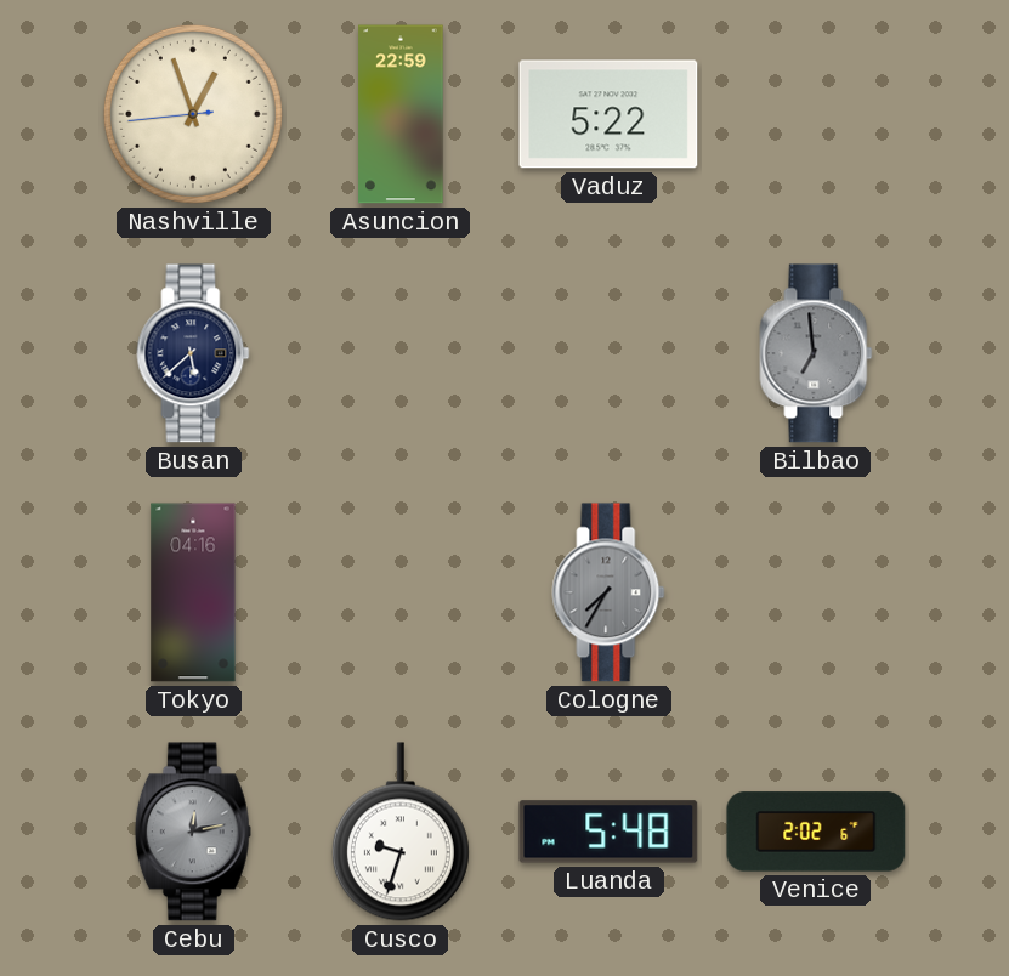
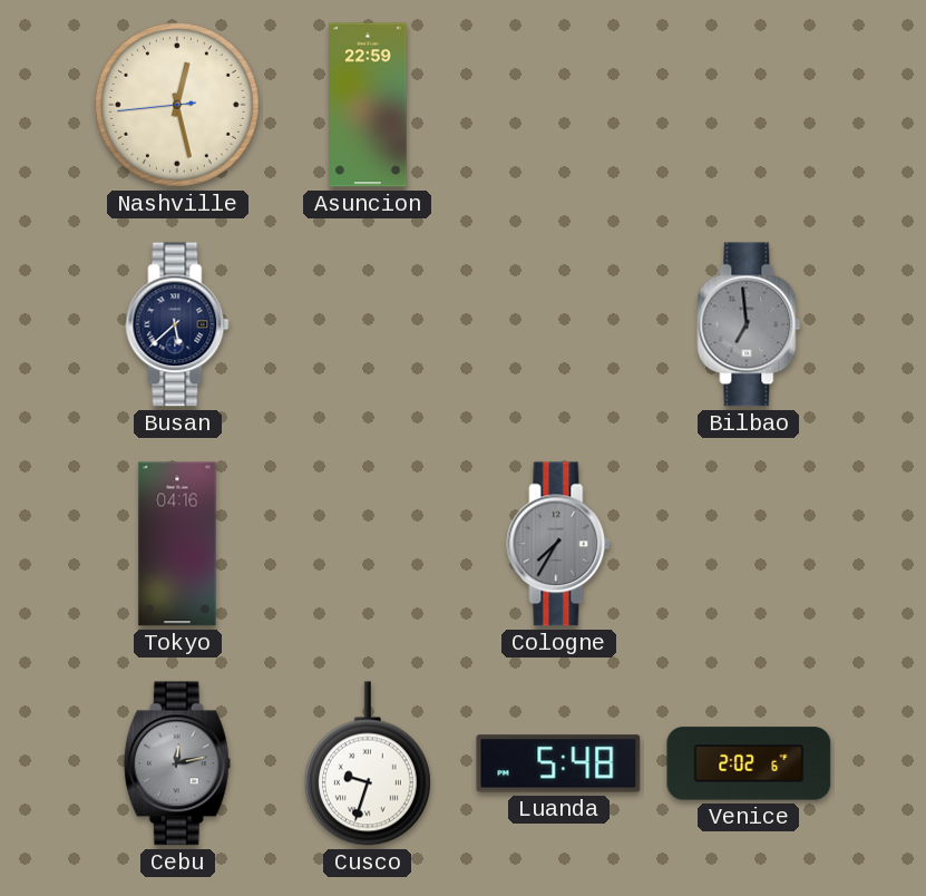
Nashville: 12:56 -> 12:27 (177, 105)
Vaduz: 5:22 -> none (608, 114)
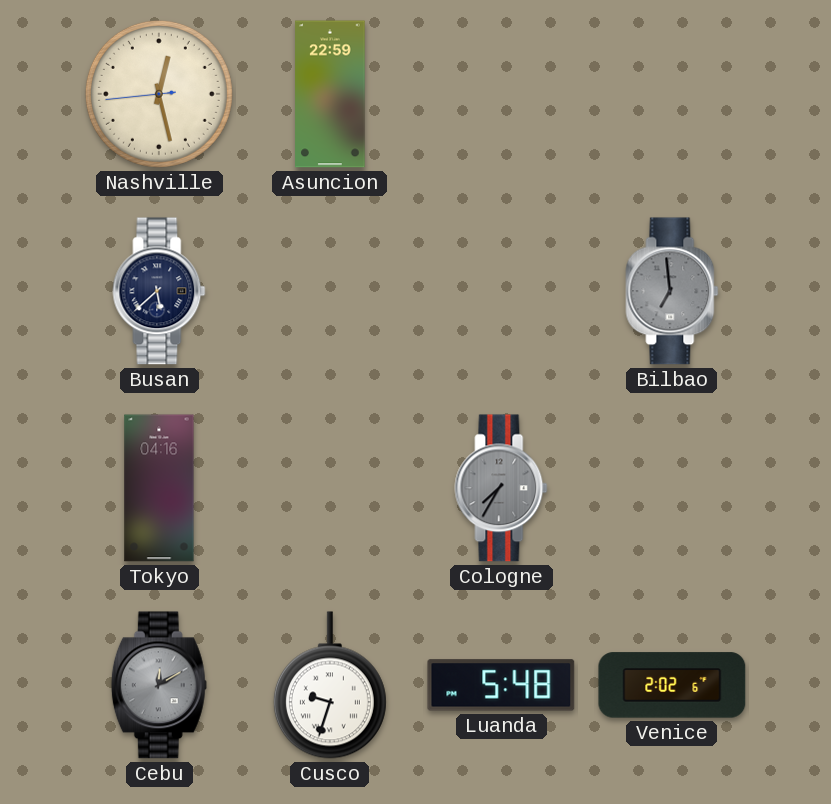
Cebu: 12:13 -> 12:10 (159, 685)
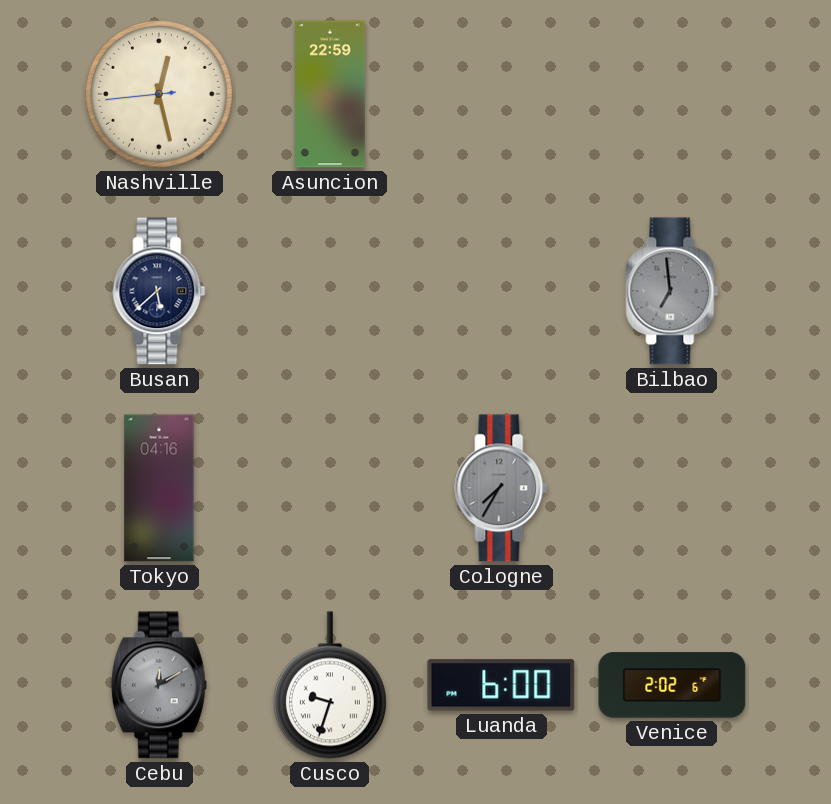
Luanda: 5:48 -> 6:00 (501, 685)
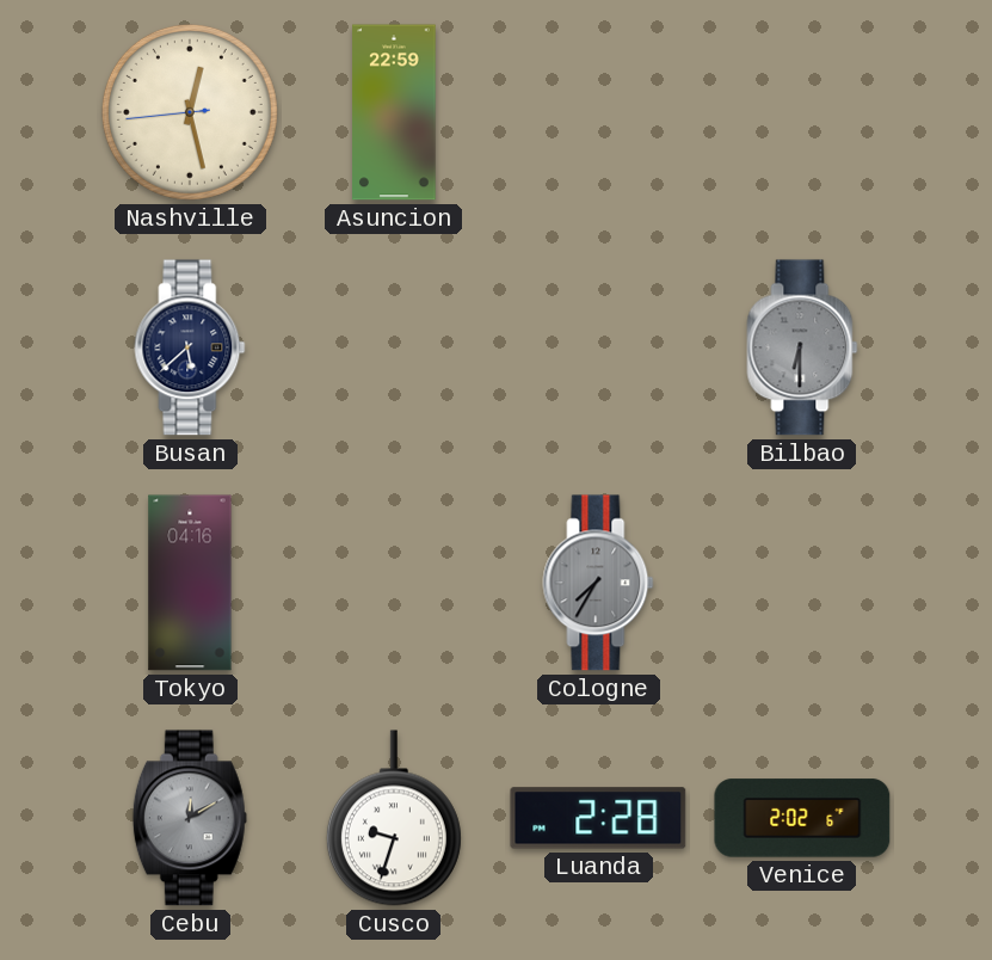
Bilbao: 6:59 -> 6:30 (802, 347)
Luanda: 6:00 -> 2:28 (598, 818)
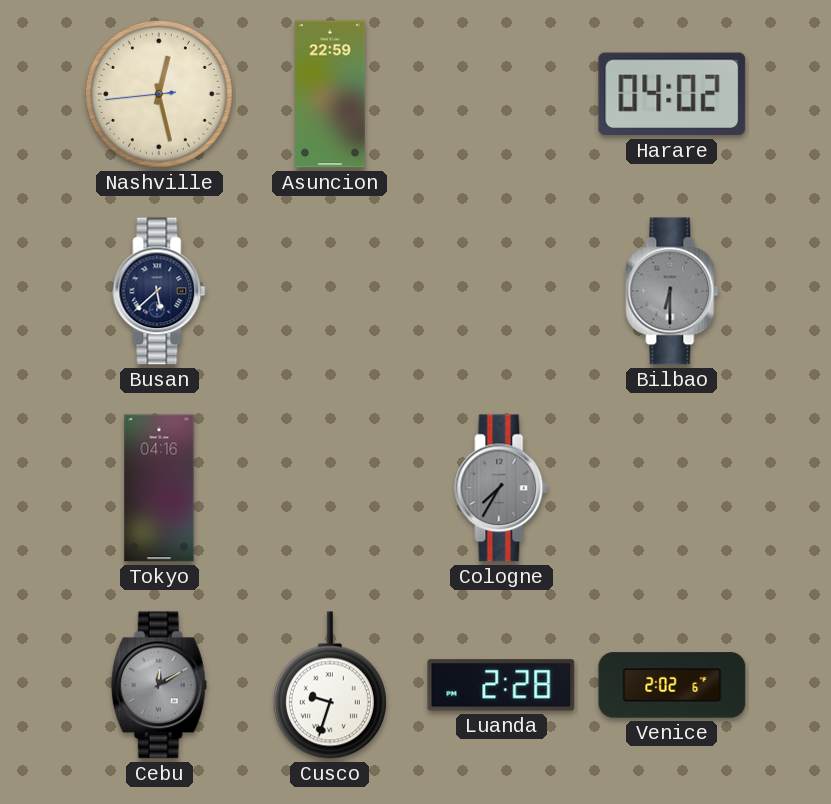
Harare: none -> 04:02 (672, 94)
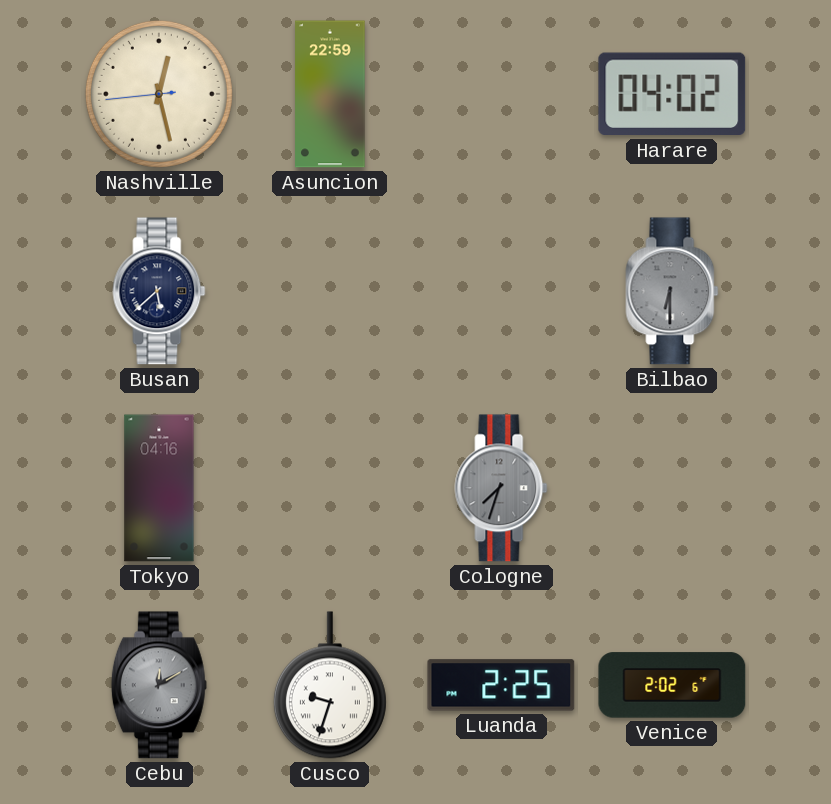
Cologne: 7:35 -> 7:33 (501, 488)
Luanda: 2:28 -> 2:25 (501, 685)
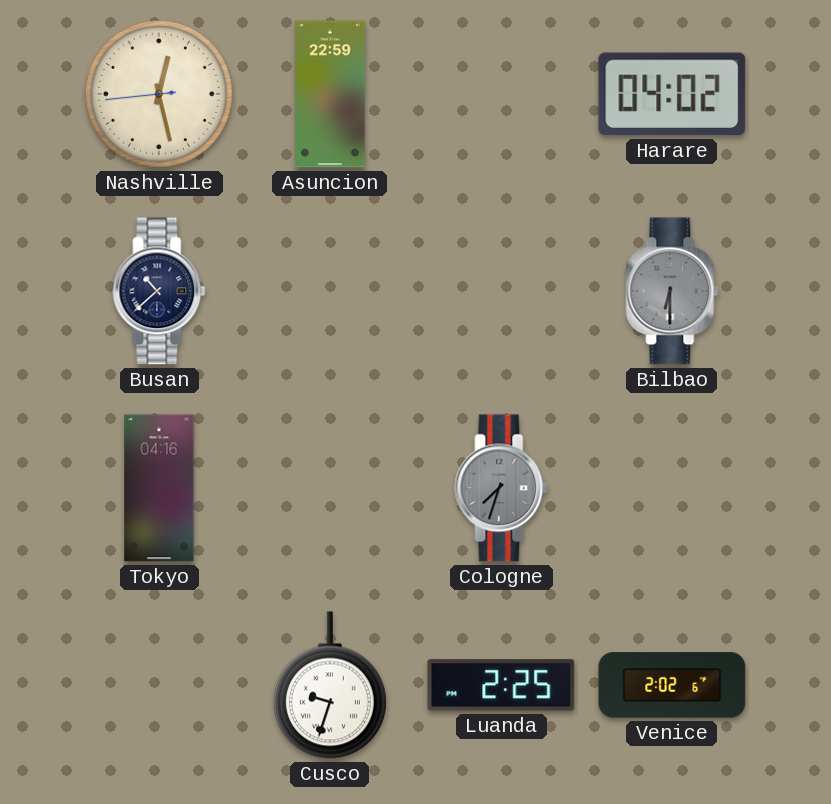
Busan: 5:38 -> 10:38 (159, 291)
Cebu: 12:10 -> none (159, 685)
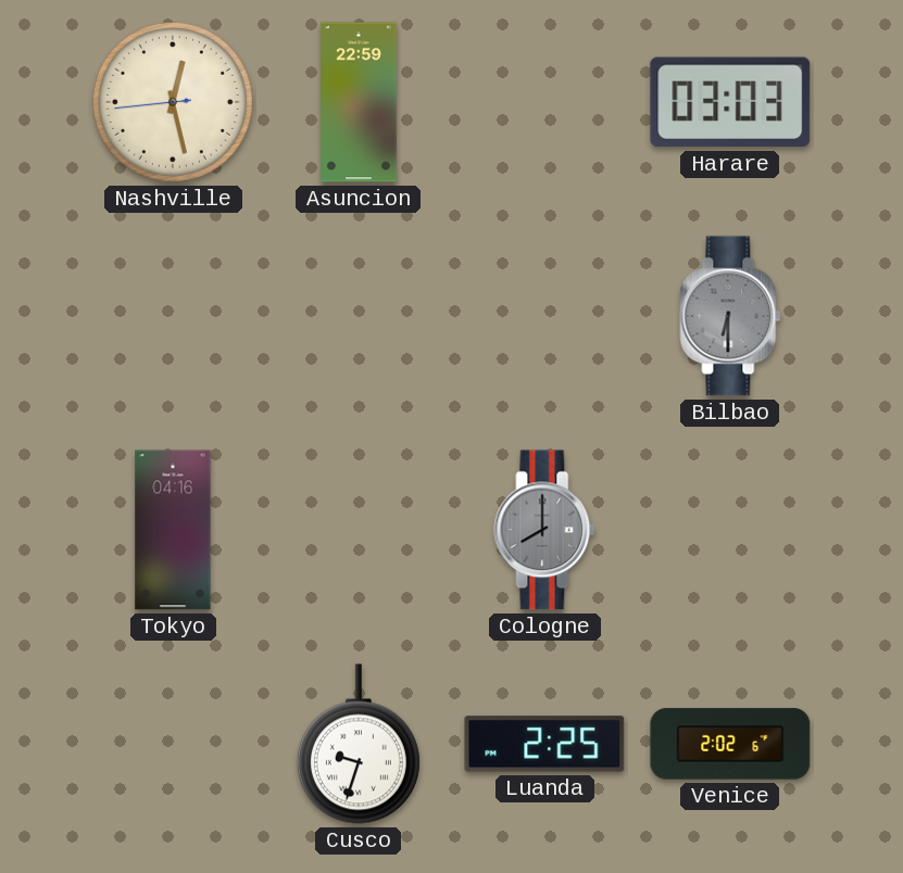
Harare: 04:02 -> 03:03 (730, 102)
Busan: 10:38 -> none (159, 291)
Cologne: 7:33 -> 8:00 (544, 530)
